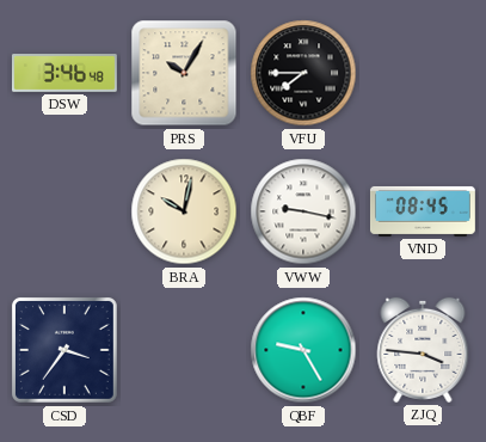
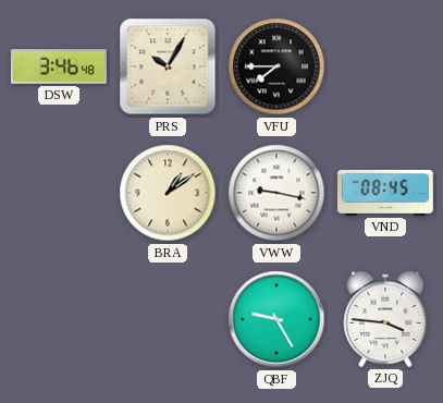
BRA: 10:02 -> 1:09 (168, 193)
CSD: 3:36 -> none (64, 350)
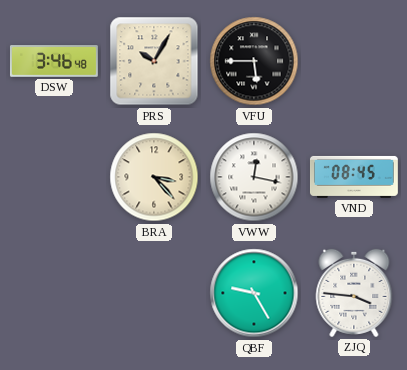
VFU: 7:45 -> 5:45 (254, 61)
BRA: 1:09 -> 3:23 (154, 177)
VWW: 9:17 -> 12:17 (254, 177)
